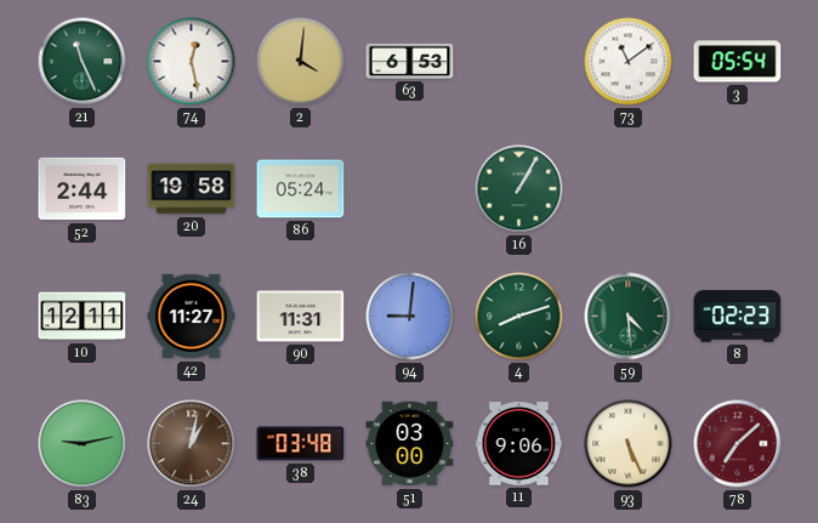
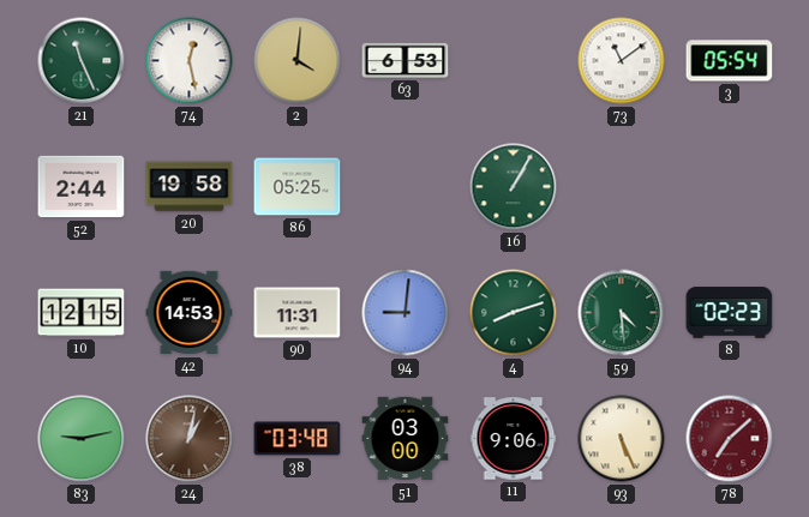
86: 05:24 -> 05:25 (298, 187)
10: 12:11 -> 12:15 (82, 313)
42: 11:27 -> 14:53 (190, 313)
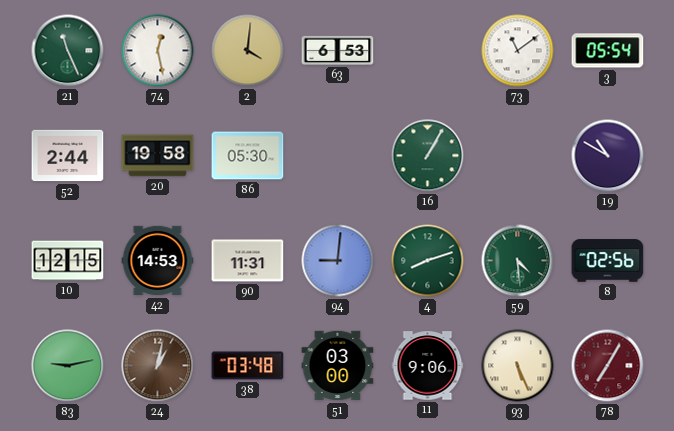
86: 05:25 -> 05:30 (248, 156)
19: none -> 10:50 (608, 156)
8: 02:23 -> 02:56 (608, 261)
78: 7:08 -> 7:05 (608, 366)
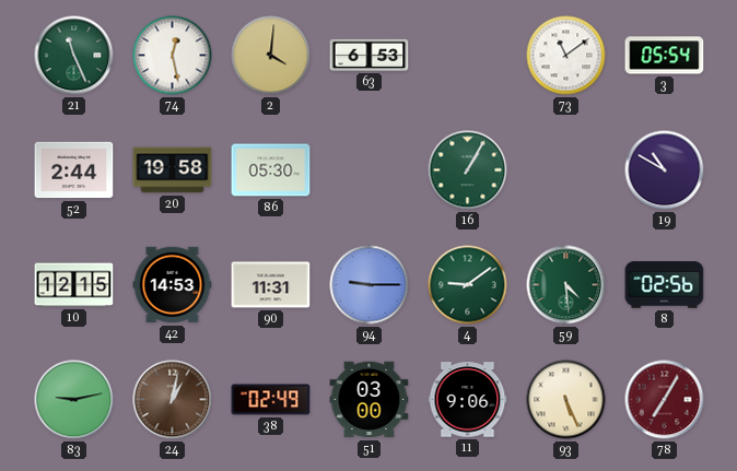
94: 9:01 -> 9:15 (370, 285)
4: 8:12 -> 9:09 (468, 285)
38: 03:48 -> 02:49 (271, 400)
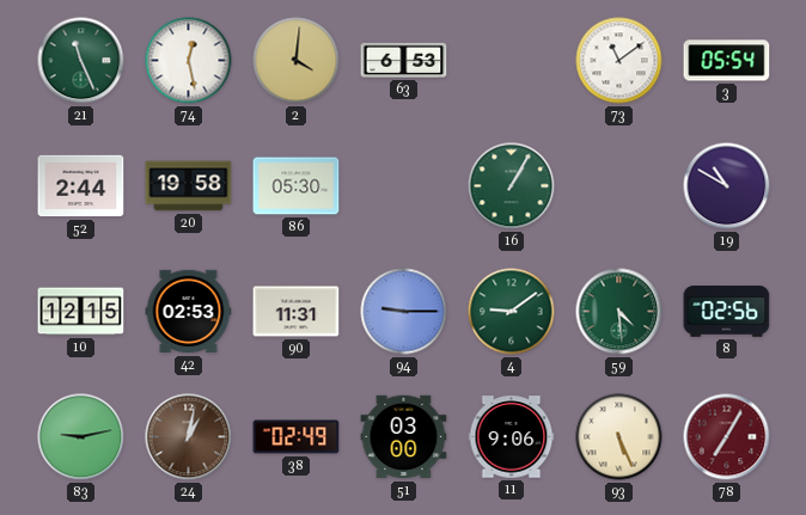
42: 14:53 -> 02:53 (189, 312)
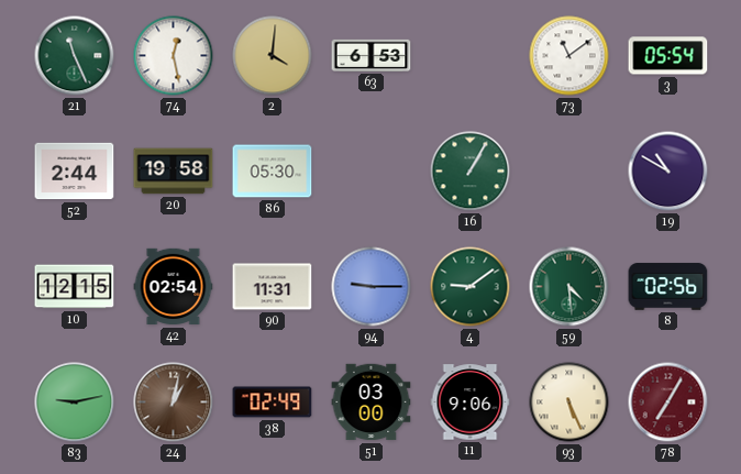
42: 02:53 -> 02:54 (174, 287)
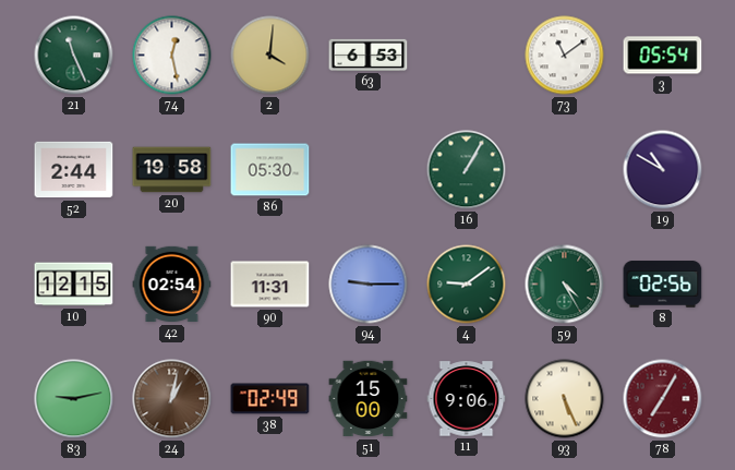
59: 4:29 -> 4:25 (565, 285)
51: 03:00 -> 15:00 (369, 399)
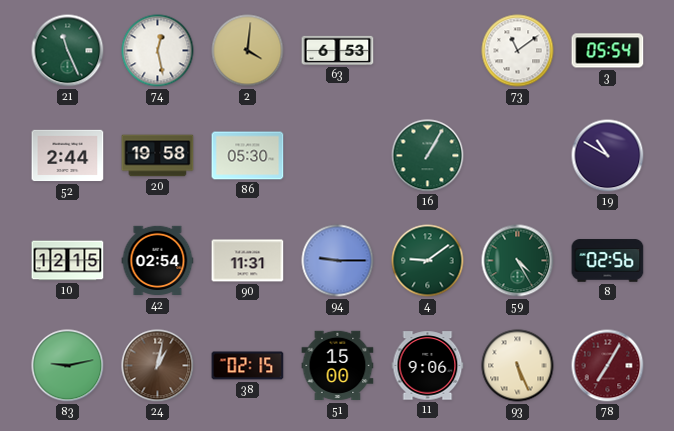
38: 02:49 -> 02:15 (248, 366)
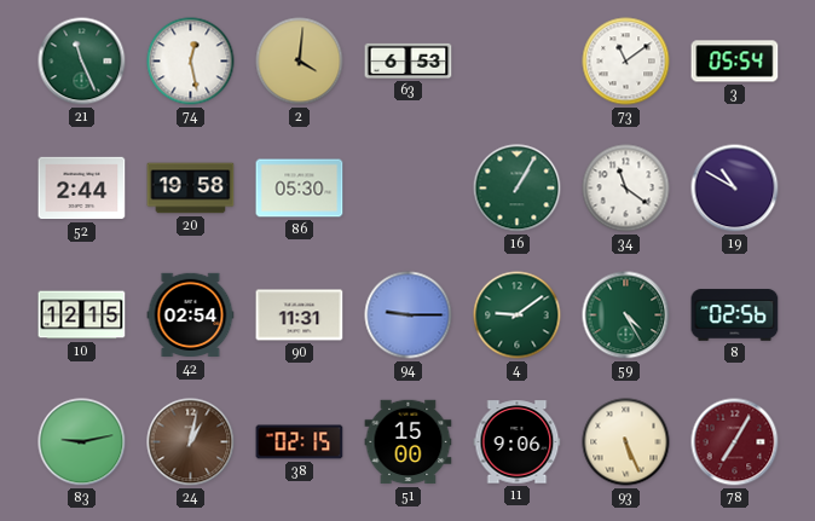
34: none -> 11:21 (626, 189)
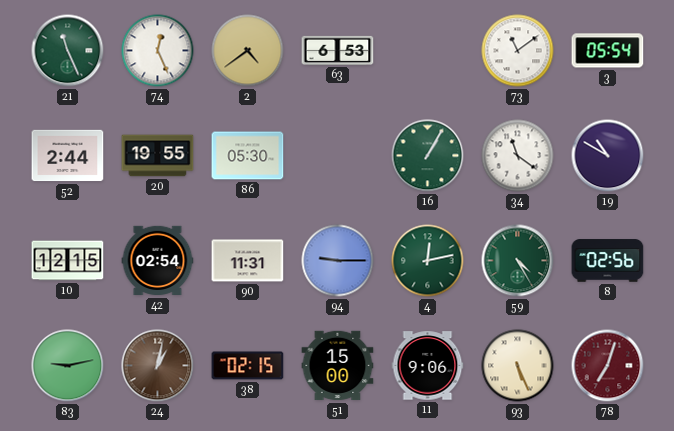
74: 12:28 -> 12:26 (158, 51)
2: 4:01 -> 4:39 (248, 51)
20: 19:58 -> 19:55 (158, 156)
4: 9:09 -> 12:13 (428, 261)
78: 7:05 -> 7:03 (608, 366)
